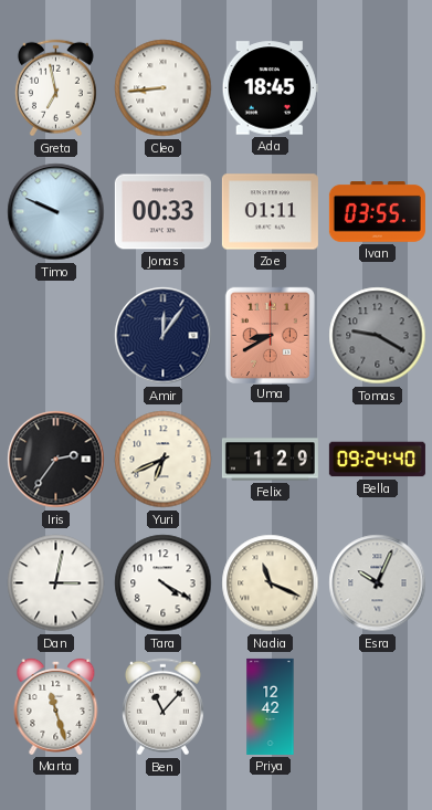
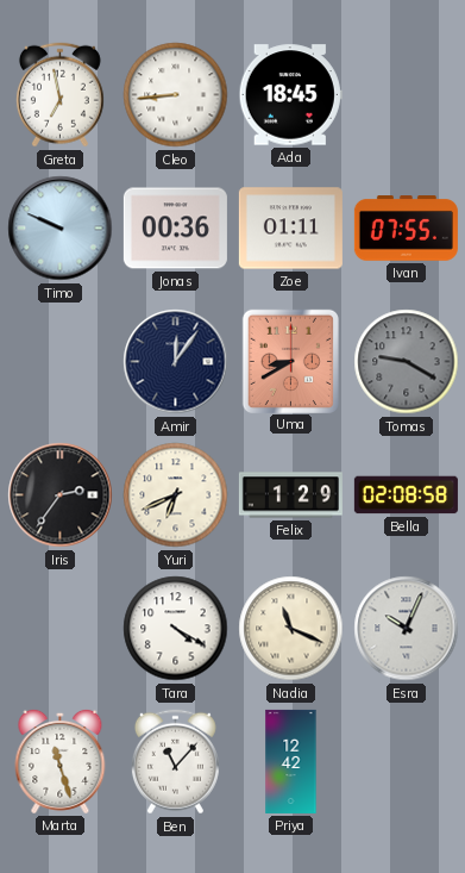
Jonas: 00:33 -> 00:36 (175, 229)
Ivan: 03:55 -> 07:55 (406, 229)
Bella: 09:24 -> 02:08 (406, 495)
Dan: 3:02 -> none (56, 583)
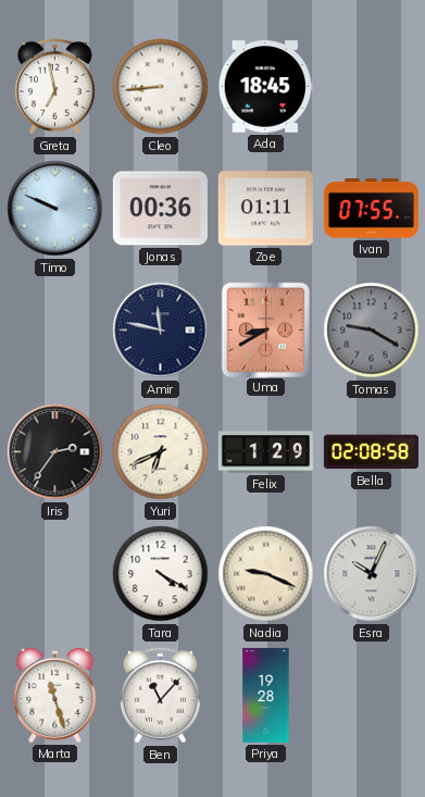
Amir: 12:06 -> 11:47 (161, 331)
Nadia: 11:19 -> 9:19 (266, 574)
Priya: 12:42 -> 19:28 (266, 695)
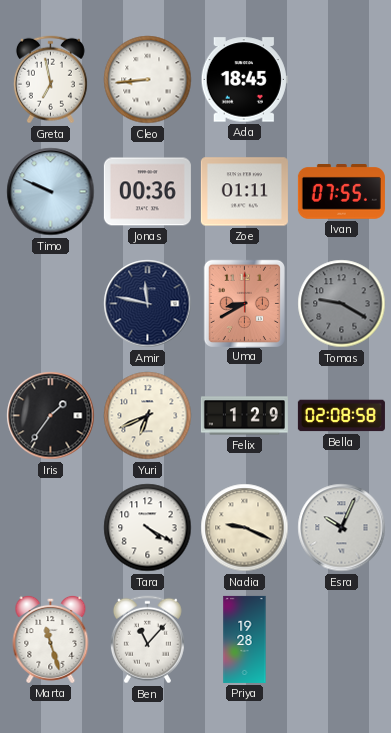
Iris: 2:36 -> 1:36 (51, 416)
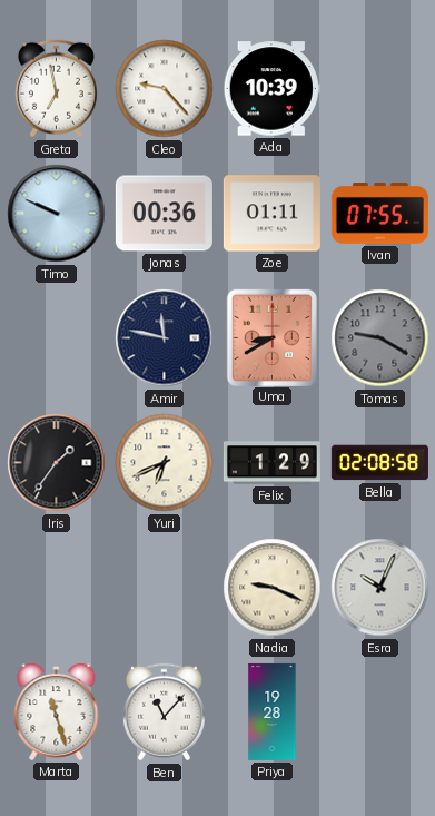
Cleo: 8:44 -> 9:23 (165, 89)
Ada: 18:45 -> 10:39 (271, 89)
Tara: 4:20 -> none (148, 528)
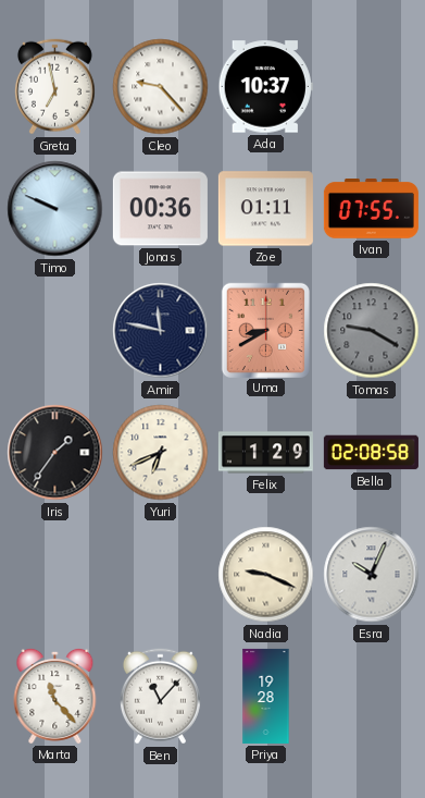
Ada: 10:39 -> 10:37 (265, 87)
Marta: 11:27 -> 11:23 (55, 696)
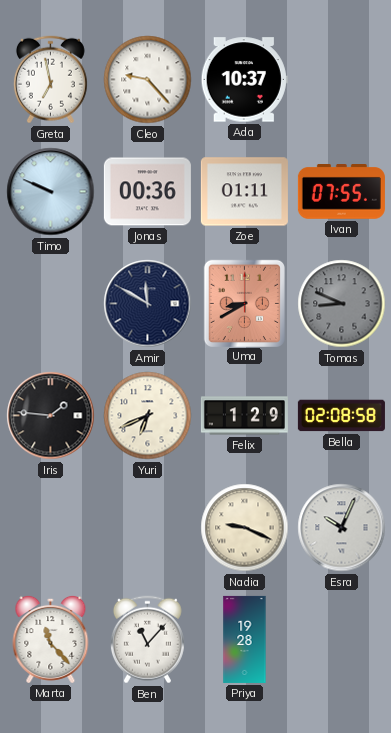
Amir: 11:47 -> 11:50 (148, 304)
Tomas: 9:20 -> 8:49 (342, 304)
Iris: 1:36 -> 1:46 (51, 416)
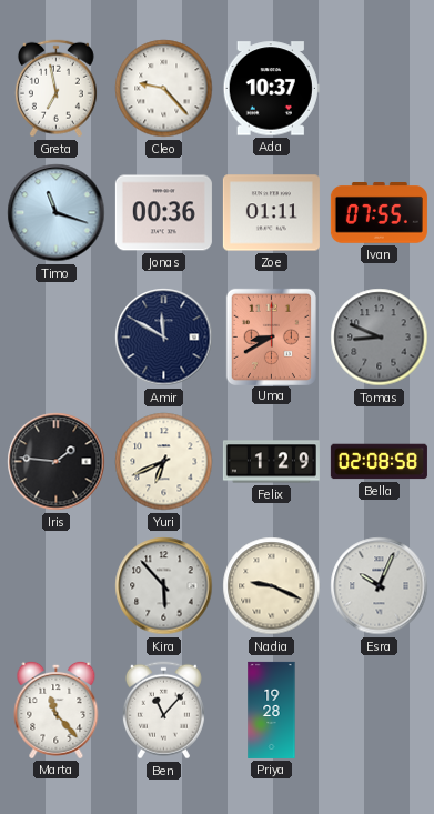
Timo: 9:49 -> 11:18 (57, 213)
Kira: none -> 5:53 (164, 586)
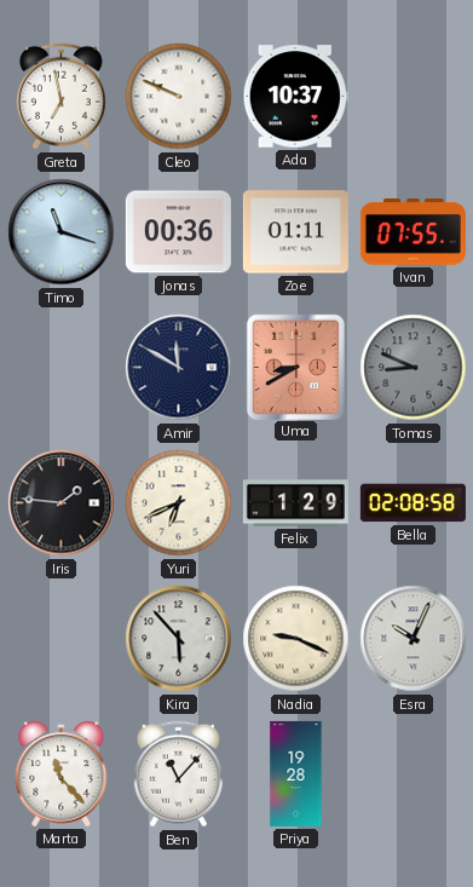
Cleo: 9:23 -> 9:49 (179, 97)
